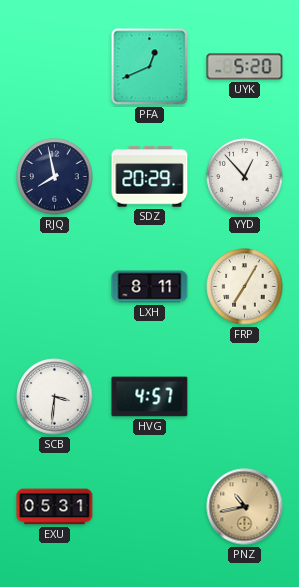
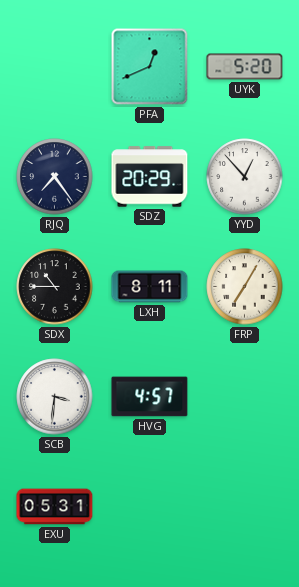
RJQ: 7:58 -> 7:24 (55, 177)
SDX: none -> 10:45 (55, 287)
PNZ: 10:43 -> none (245, 507)
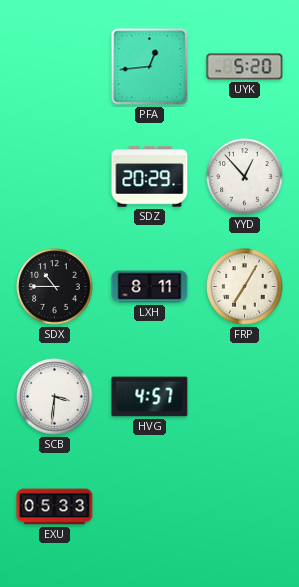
PFA: 12:41 -> 12:44 (150, 67)
RJQ: 7:24 -> none (55, 177)
EXU: 05:31 -> 05:33 (55, 507)
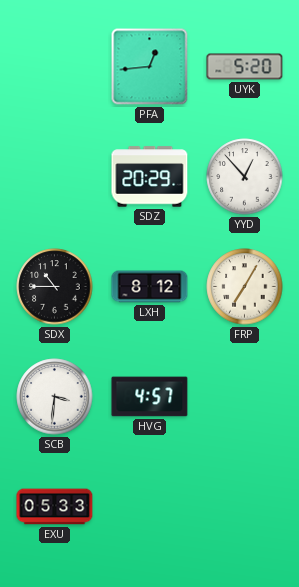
LXH: 8:11 -> 8:12 (150, 287)
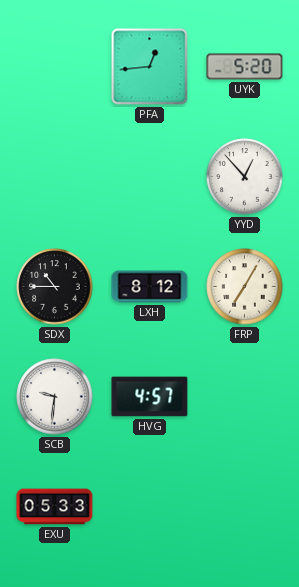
SDZ: 20:29 -> none (150, 177)
SCB: 3:31 -> 9:31 (55, 397)
